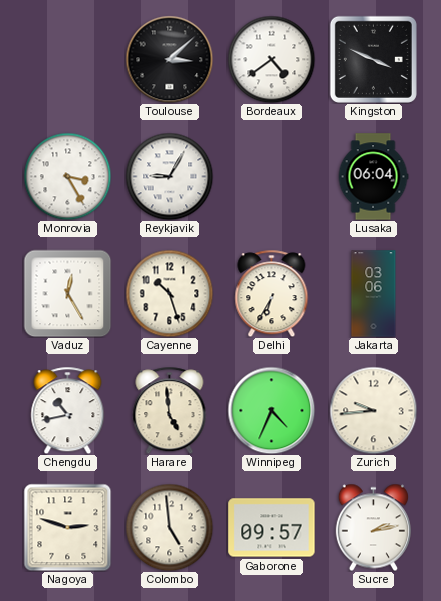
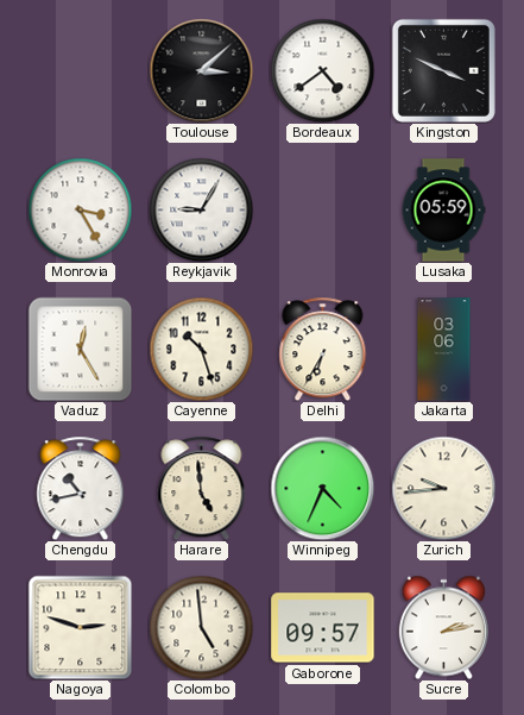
Lusaka: 06:04 -> 05:59 (443, 211)
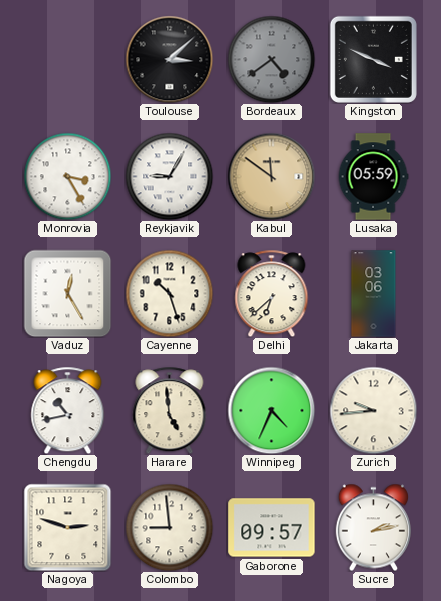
Bordeaux dial: white -> grey (271, 59)
Kabul: none -> 11:51 (271, 176)
Delhi: 6:35 -> 6:38 (272, 293)
Colombo: 4:59 -> 8:59 (169, 527)
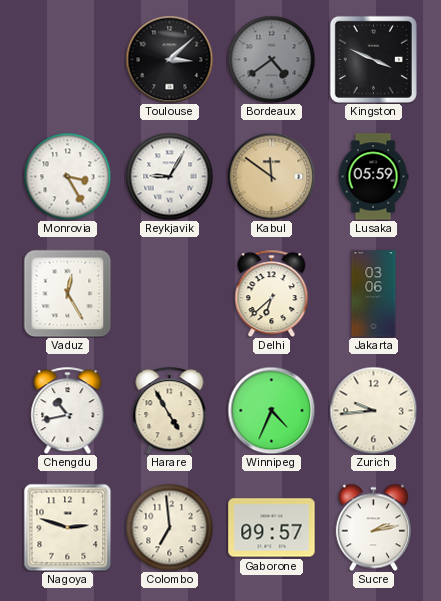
Cayenne: 10:27 -> none (169, 293)
Harare: 4:59 -> 4:55 (170, 410)
Colombo: 8:59 -> 6:59 (169, 527)
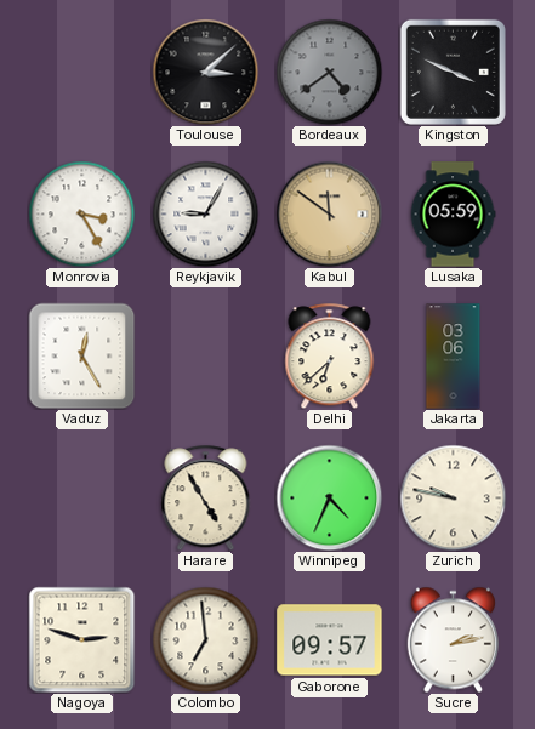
Chengdu: 10:43 -> none (68, 410)
Zurich: 9:44 -> 9:47 (453, 497)
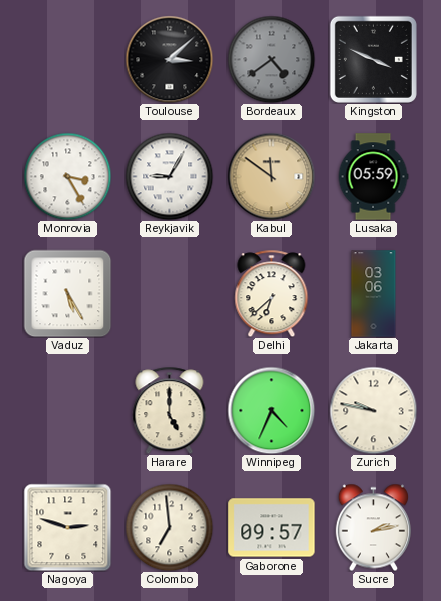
Vaduz: 12:25 -> 5:25 (67, 293)
Harare: 4:55 -> 5:00 (170, 410)
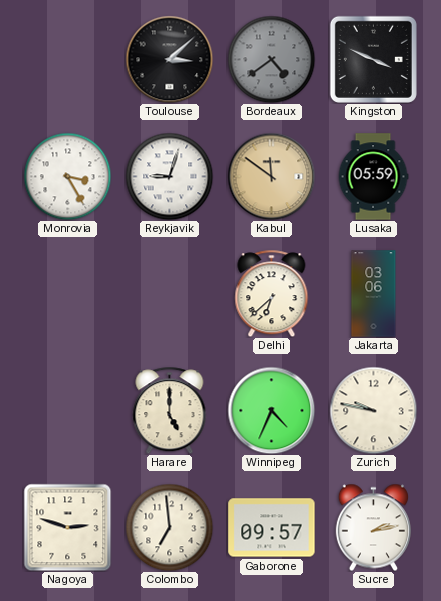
Reykjavik: 9:05 -> 9:03 (169, 176)
Vaduz: 5:25 -> none (67, 293)
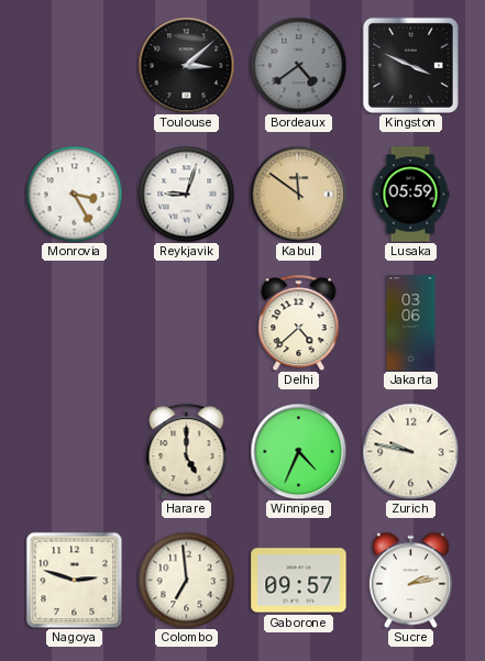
Delhi: 6:38 -> 4:38 (299, 322)
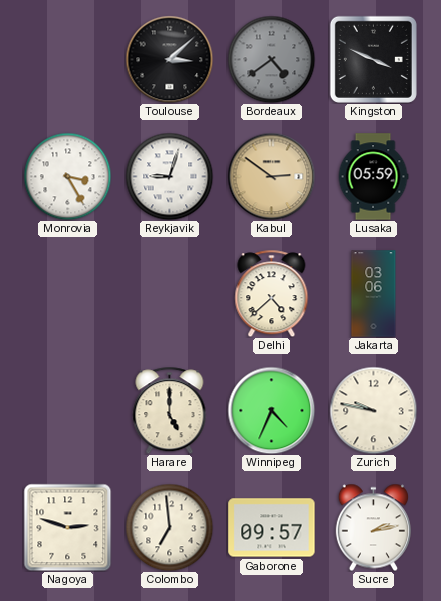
Kabul: 11:51 -> 2:51 (271, 176)
